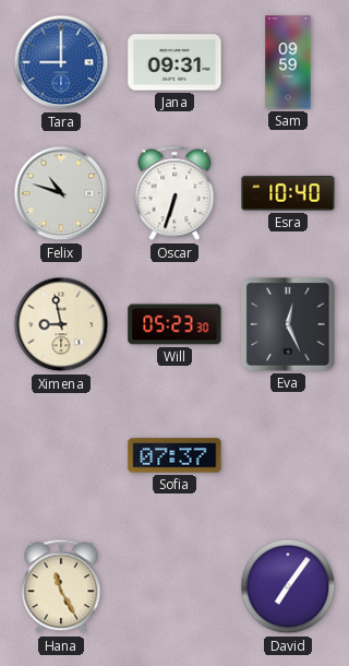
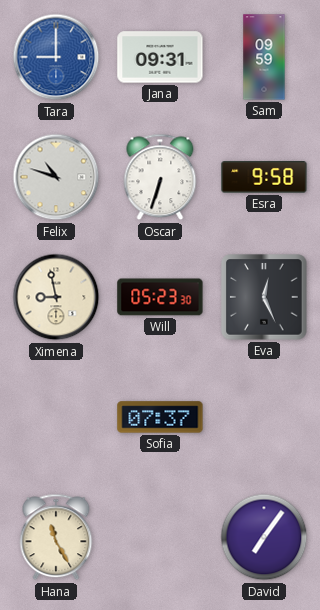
Esra: 10:40 -> 9:58 (264, 178)
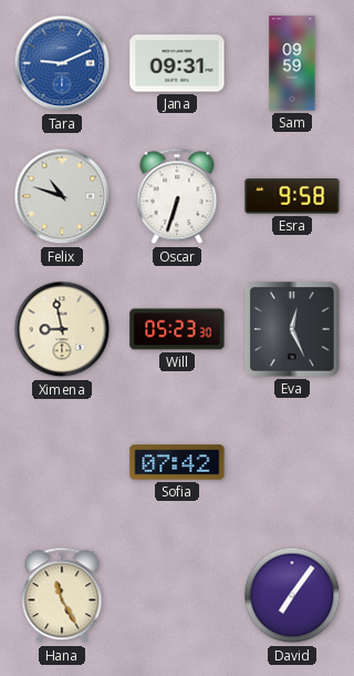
Tara: 9:00 -> 9:11 (62, 63)
Sofia: 07:37 -> 07:42 (177, 462)
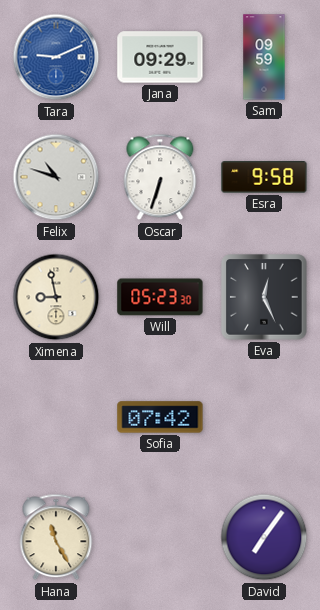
Jana: 09:31 -> 09:29 (160, 57)
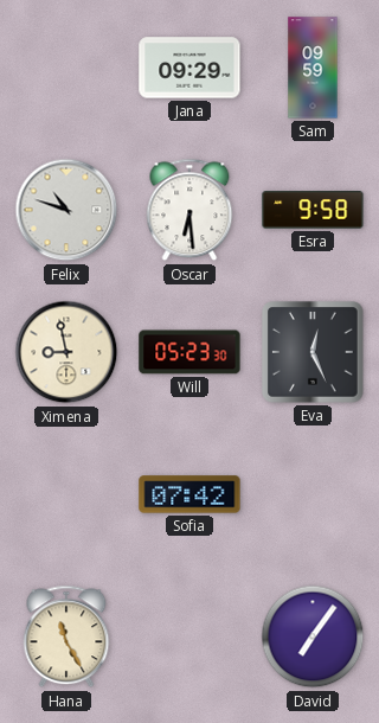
Tara: 9:11 -> none (56, 57)
Oscar: 6:33 -> 6:29 (189, 210)
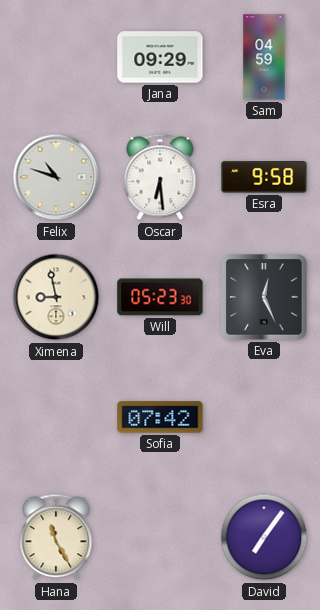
Sam: 09:59 -> 04:59 (264, 57)
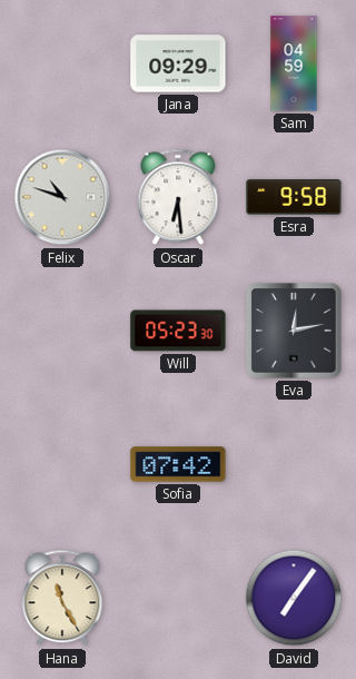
Ximena: 8:58 -> none (56, 297)
Eva: 12:26 -> 12:13 (294, 331)
